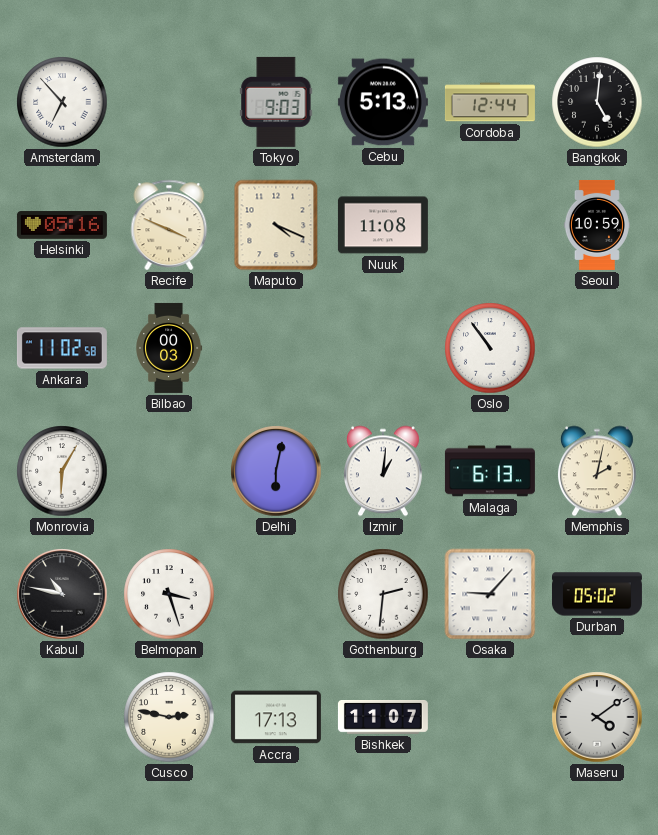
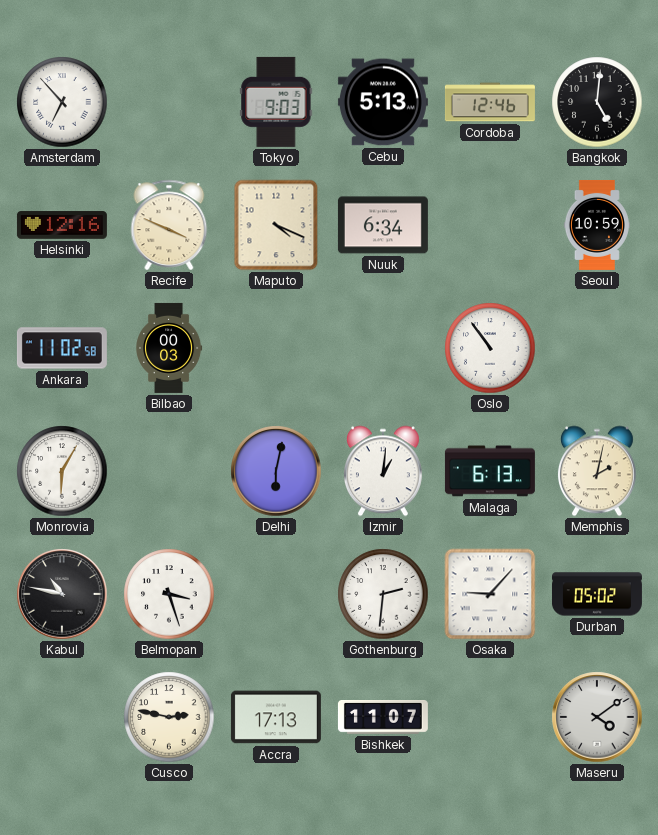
Cordoba: 12:44 -> 12:46 (490, 102)
Helsinki: 05:16 -> 12:16 (62, 225)
Nuuk: 11:08 -> 6:34 (383, 225)
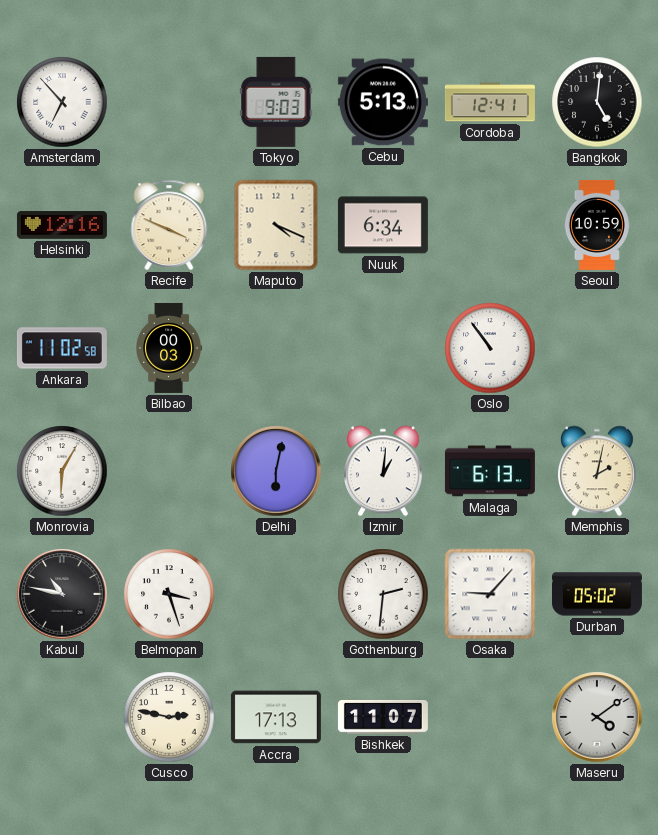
Cordoba: 12:46 -> 12:41 (490, 102)
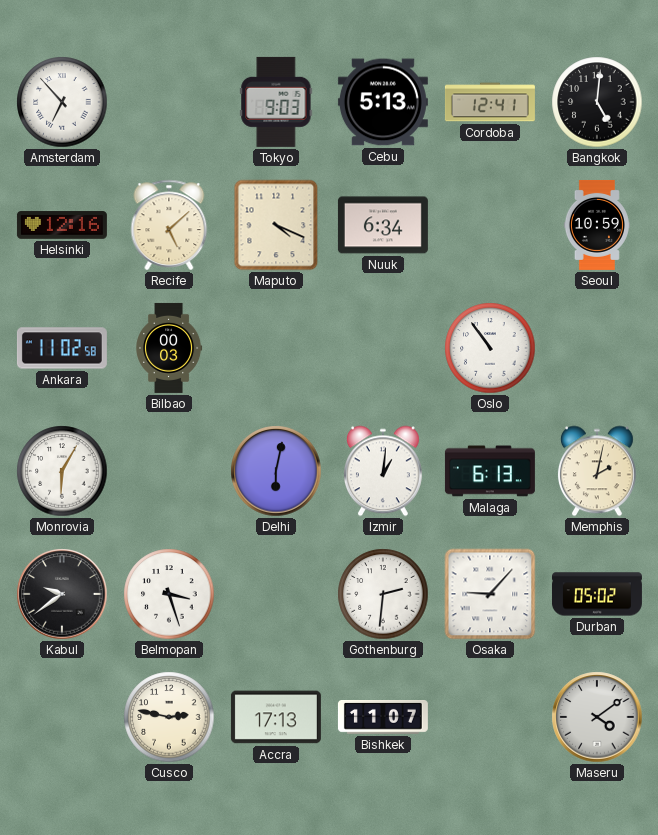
Recife: 3:49 -> 5:08 (169, 225)
Kabul: 10:47 -> 9:39 (62, 594)
